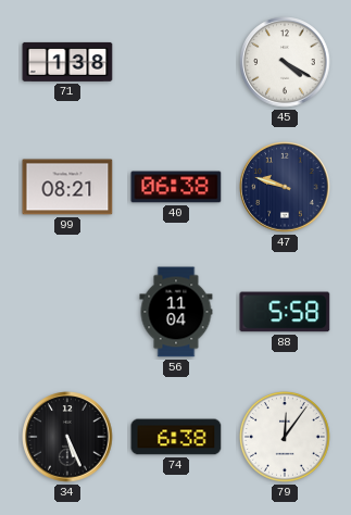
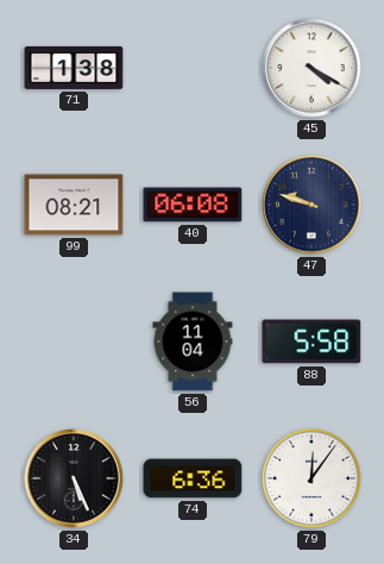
40: 06:38 -> 06:08 (193, 205)
74: 6:38 -> 6:36 (193, 478)
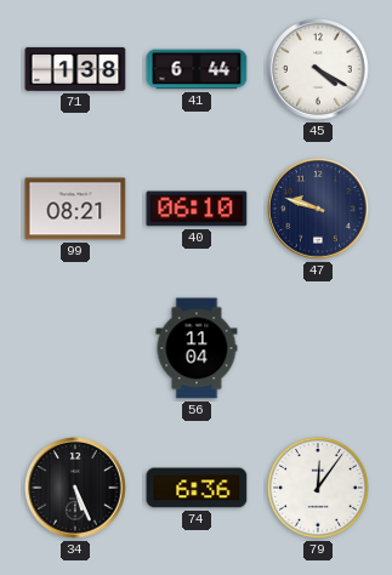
41: none -> 6:44 (197, 69)
40: 06:08 -> 06:10 (197, 209)
88: 5:58 -> none (311, 341)
